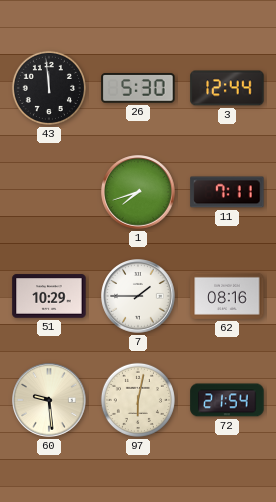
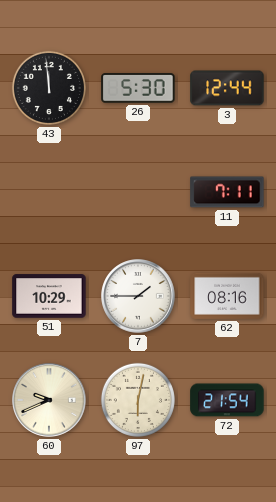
1: 7:42 -> none (138, 192)
60: 9:29 -> 9:41 (49, 400)
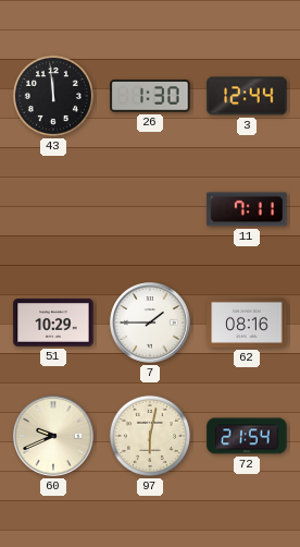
26: 5:30 -> 1:30 (150, 96)
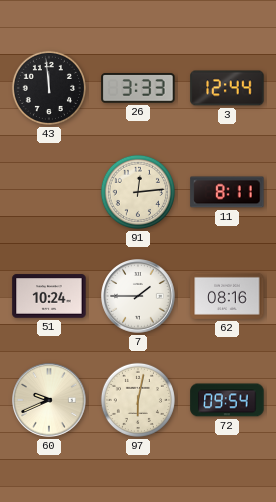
26: 1:30 -> 3:33 (138, 88)
91: none -> 12:14 (138, 192)
11: 7:11 -> 8:11 (227, 192)
51: 10:29 -> 10:24 (49, 296)
72: 21:54 -> 09:54 (227, 400)
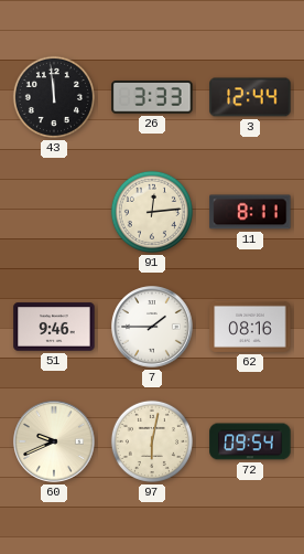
51: 10:24 -> 9:46 (54, 327)
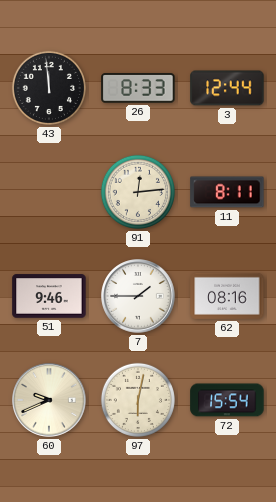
26: 3:33 -> 8:33 (138, 88)
72: 09:54 -> 15:54 (227, 400)
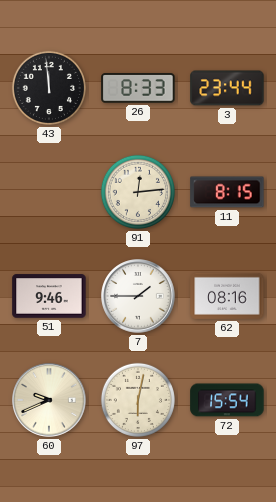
3: 12:44 -> 23:44 (227, 88)
11: 8:11 -> 8:15 (227, 192)
